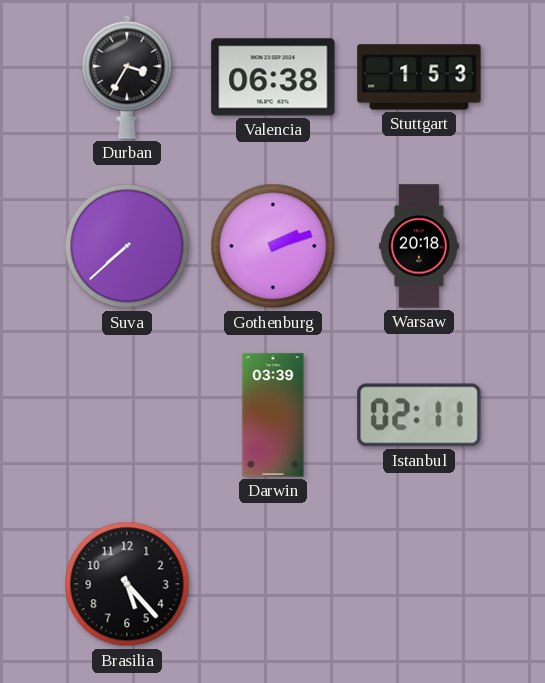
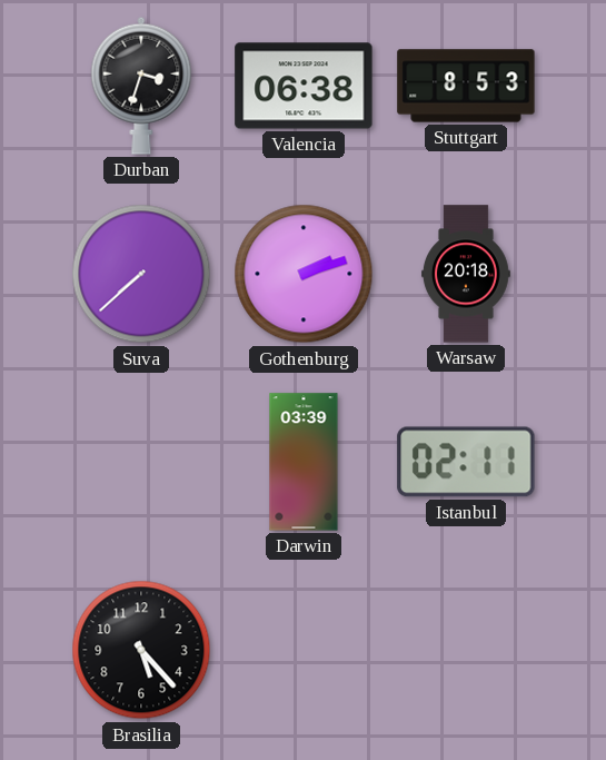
Durban: 3:35 -> 3:33 (141, 86)
Stuttgart: 1:53 -> 8:53 (466, 86)
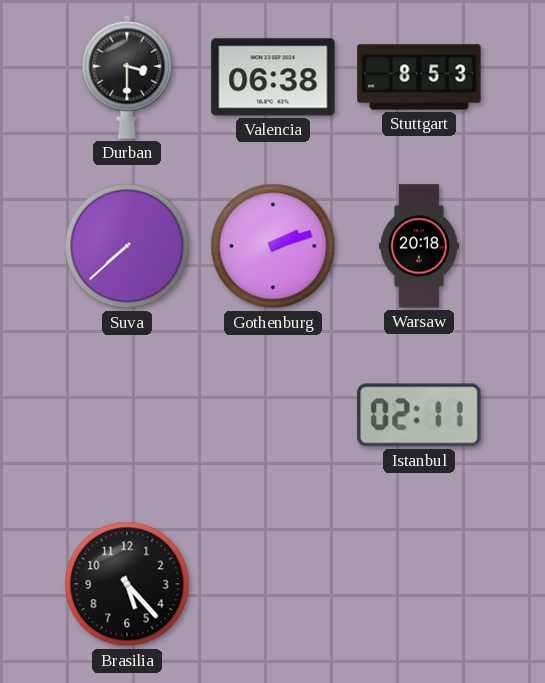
Durban: 3:33 -> 3:30 (127, 77)
Darwin: 03:39 -> none (304, 462)
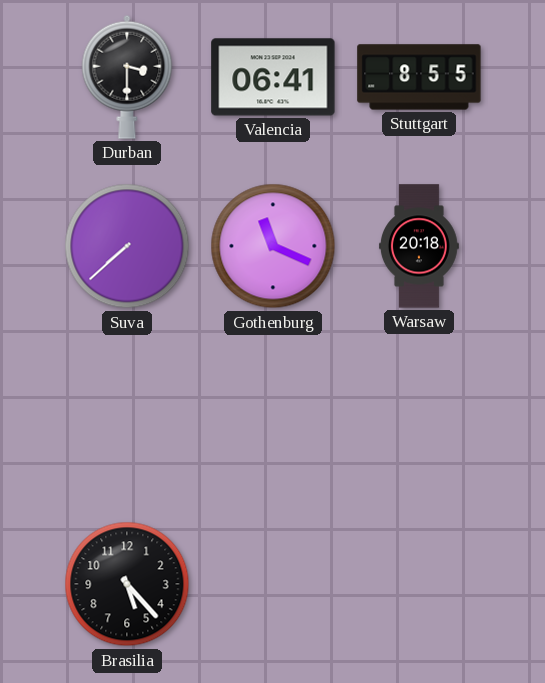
Valencia: 06:38 -> 06:41 (273, 77)
Stuttgart: 8:53 -> 8:55 (419, 77)
Gothenburg: 2:12 -> 11:19 (273, 246)
Istanbul: 02:11 -> none (419, 415)
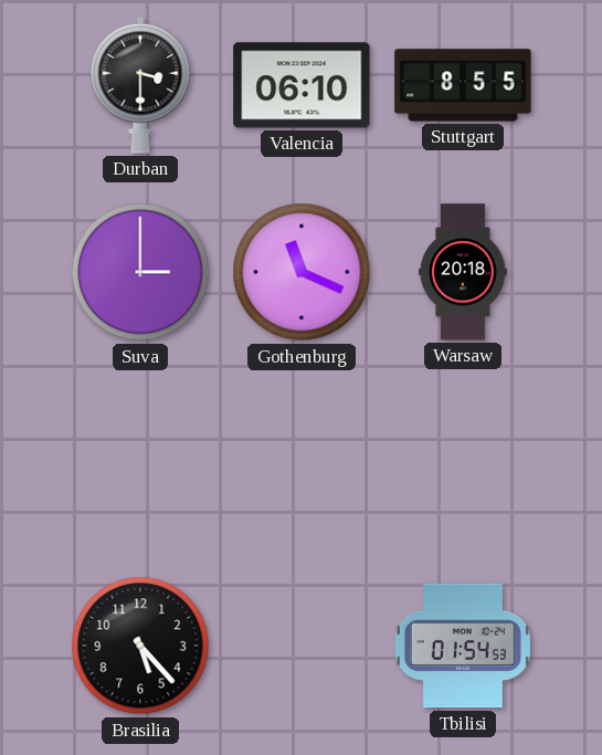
Valencia: 06:41 -> 06:10 (302, 85)
Suva: 7:38 -> 3:00 (140, 272)
Tbilisi: none -> 01:54 (463, 646)
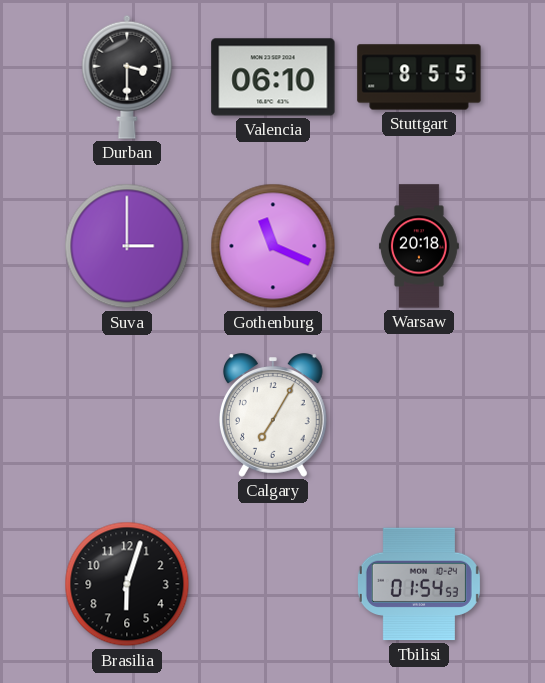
Calgary: none -> 7:05 (273, 415)
Brasilia: 5:23 -> 6:03 (127, 584)
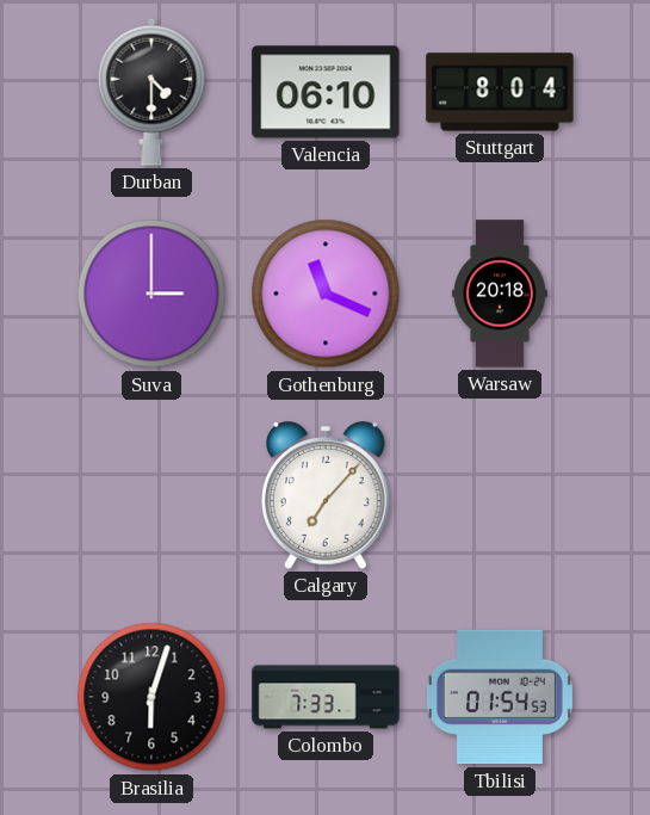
Durban: 3:30 -> 4:30 (151, 92)
Stuttgart: 8:55 -> 8:04 (500, 92)
Calgary: 7:05 -> 7:07 (326, 495)
Colombo: none -> 7:33 (326, 697)
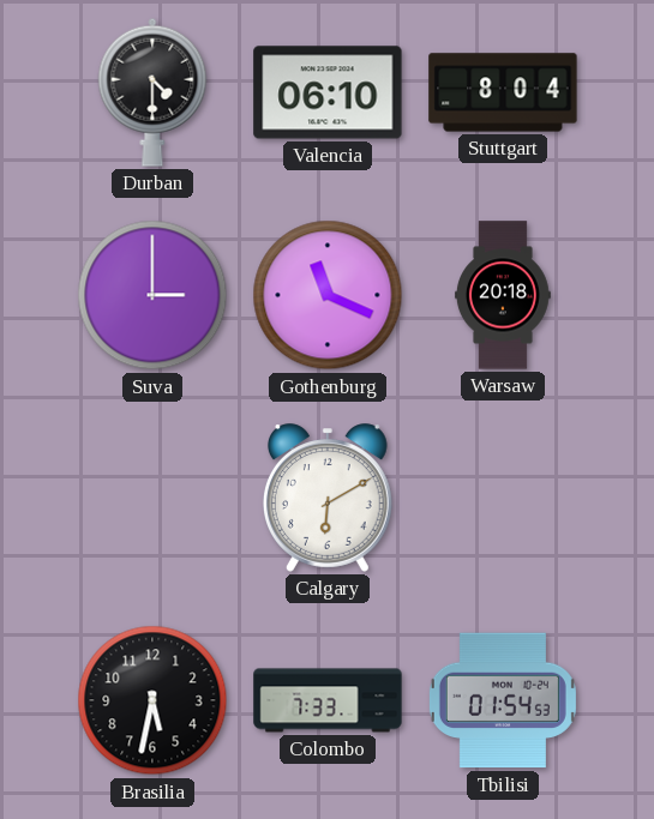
Calgary: 7:07 -> 6:10 (328, 498)
Brasilia: 6:03 -> 5:32 (152, 700)
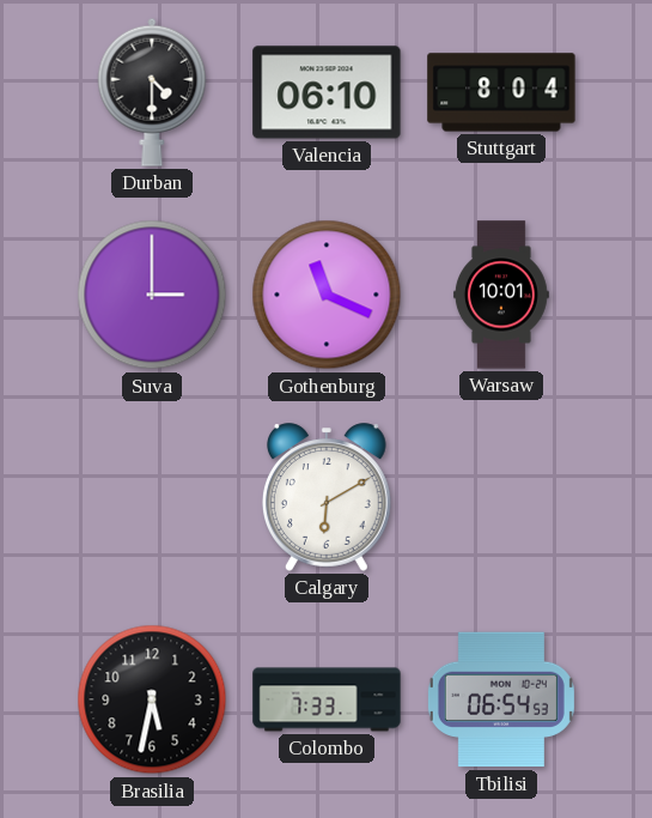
Warsaw: 20:18 -> 10:01 (501, 295)
Tbilisi: 01:54 -> 06:54 (501, 699)
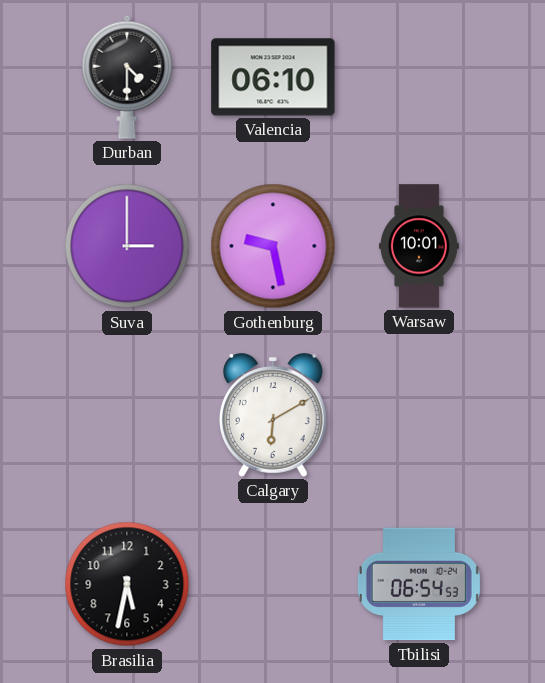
Stuttgart: 8:04 -> none (501, 92)
Gothenburg: 11:19 -> 9:28 (273, 246)
Colombo: 7:33 -> none (327, 699)
